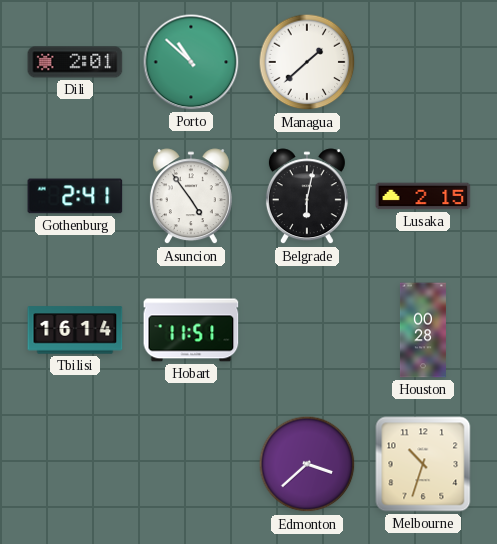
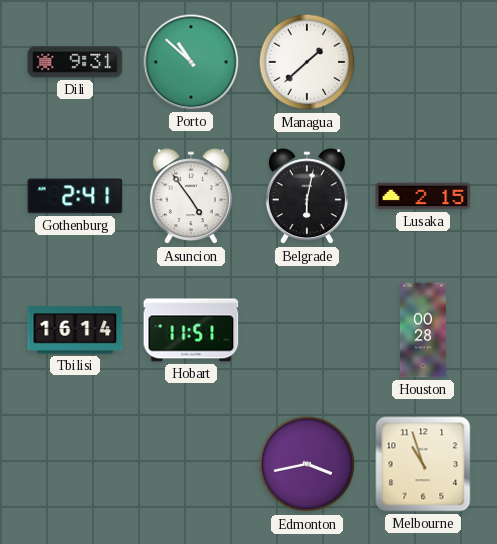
Dili: 2:01 -> 9:31 (75, 62)
Edmonton: 3:38 -> 3:43 (307, 464)
Melbourne: 10:33 -> 10:57 (423, 464)
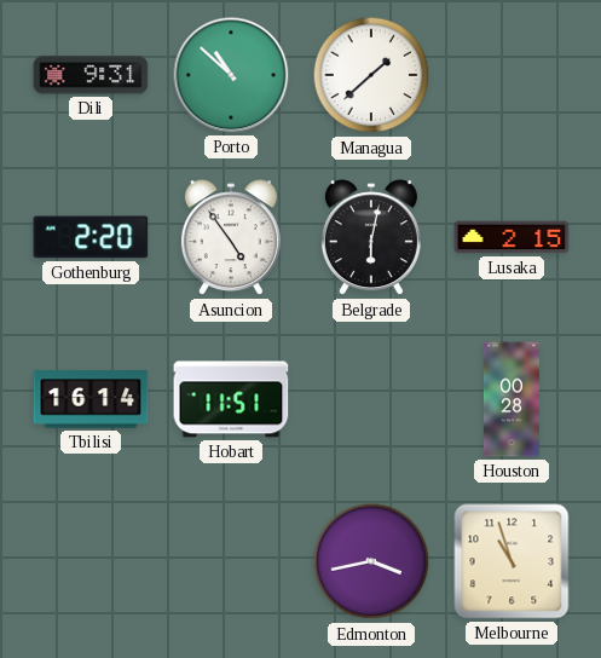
Gothenburg: 2:41 -> 2:20 (91, 237)
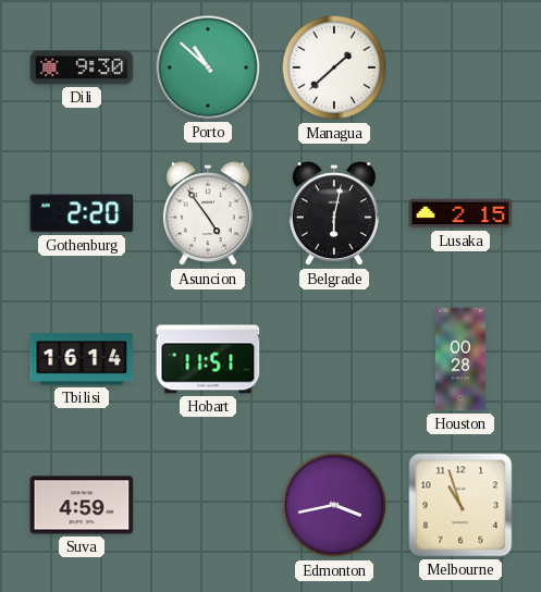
Dili: 9:31 -> 9:30 (82, 67)
Suva: none -> 4:59 (82, 505)
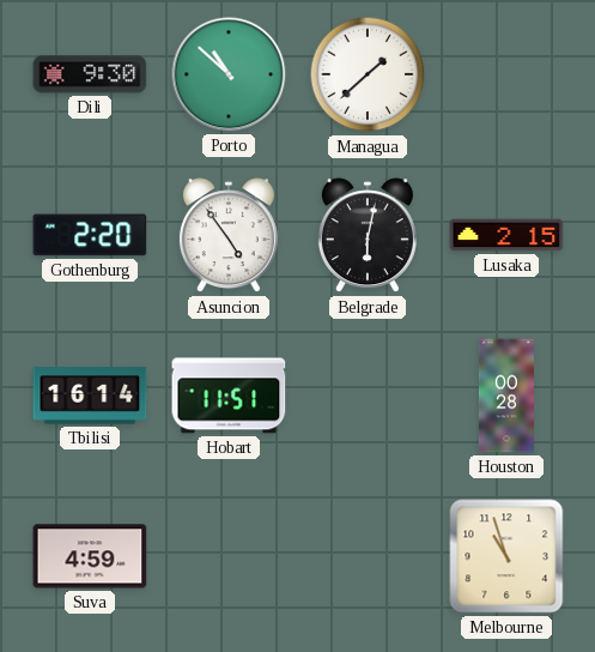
Edmonton: 3:43 -> none (334, 505)
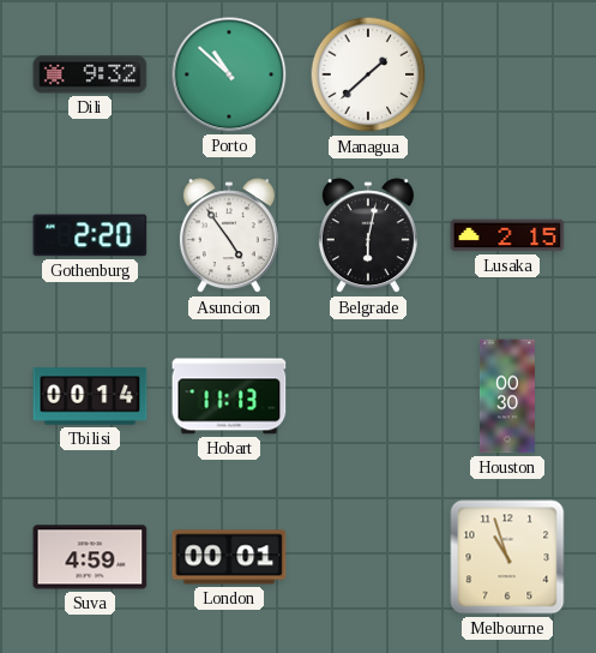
Dili: 9:30 -> 9:32 (90, 74)
Tbilisi: 16:14 -> 00:14 (90, 396)
Hobart: 11:51 -> 11:13 (229, 396)
Houston: 00:28 -> 00:30 (507, 396)
London: none -> 00:01 (229, 557)
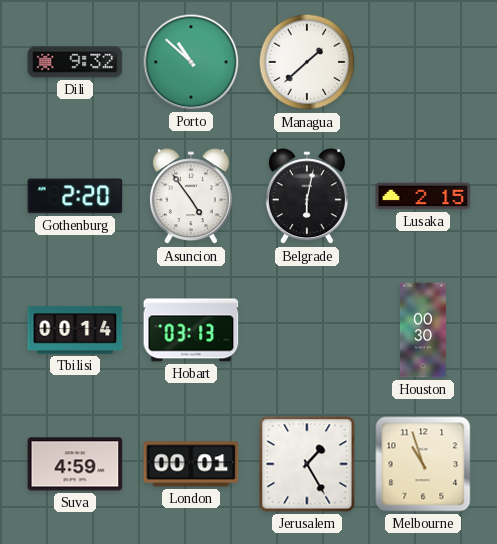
Hobart: 11:13 -> 03:13 (191, 330)
Jerusalem: none -> 1:25 (307, 464)
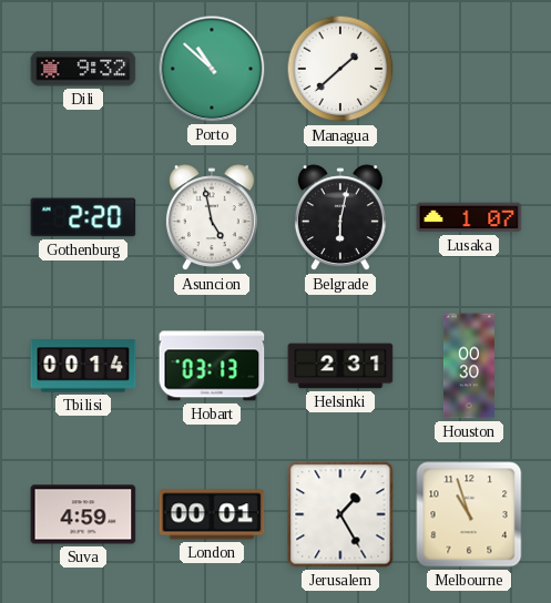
Asuncion: 4:54 -> 4:58 (212, 218)
Lusaka: 2:15 -> 1:07 (469, 217)
Helsinki: none -> 2:31 (340, 366)
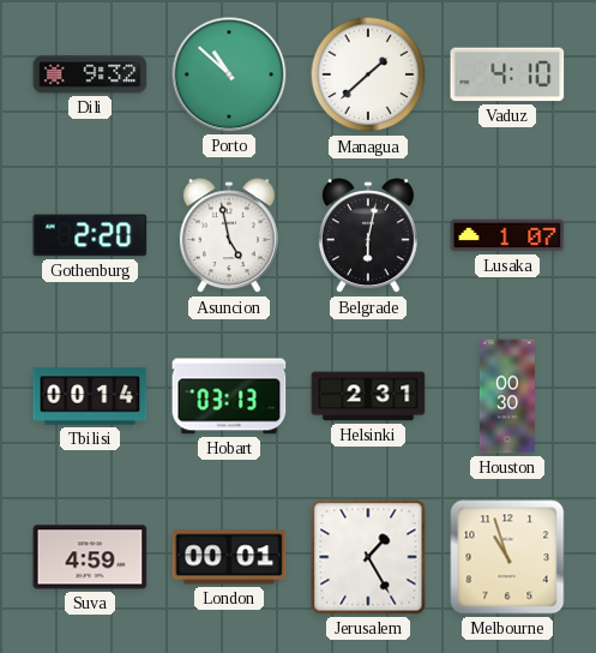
Vaduz: none -> 4:10 (507, 74)
